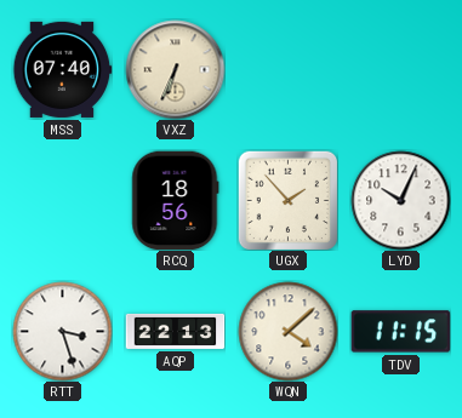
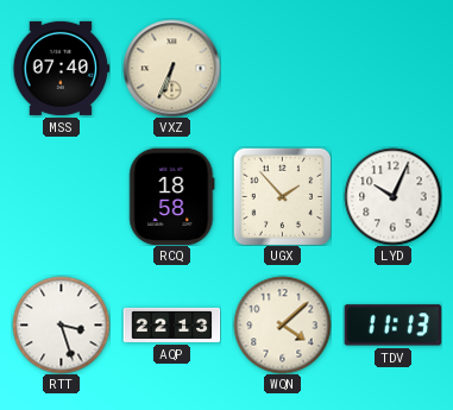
RCQ: 18:56 -> 18:58 (172, 196)
TDV: 11:15 -> 11:13 (392, 326)
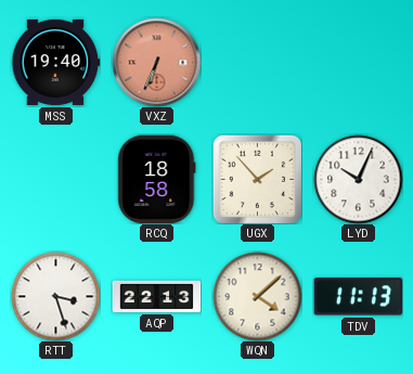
MSS: 07:40 -> 19:40 (55, 62)
VXZ dial: cream -> salmon (156, 62)
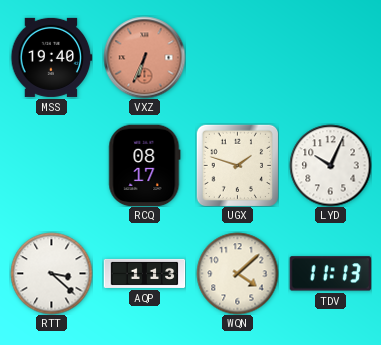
RCQ: 18:58 -> 08:17 (145, 165)
UGX: 1:53 -> 1:48 (237, 165)
RTT: 3:27 -> 3:22 (51, 273)
AQP: 22:13 -> 1:13 (144, 273)
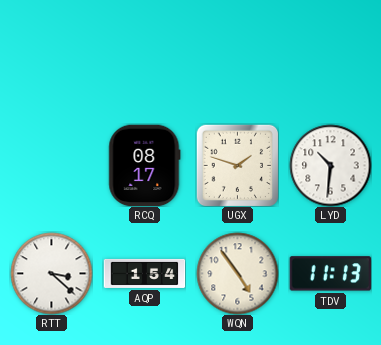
MSS: 19:40 -> none (51, 57)
VXZ: 6:34 -> none (144, 57)
LYD: 10:04 -> 10:31 (330, 165)
AQP: 1:13 -> 1:54 (144, 273)
WQN: 4:08 -> 4:54 (237, 273)
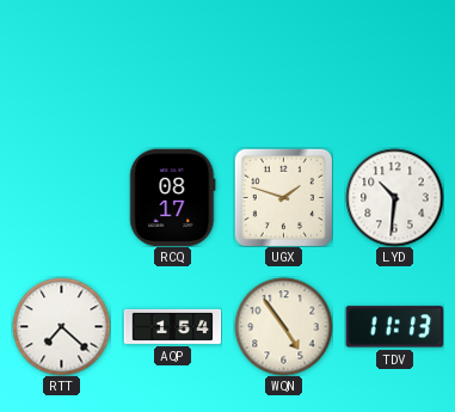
RTT: 3:22 -> 7:22 (61, 326)
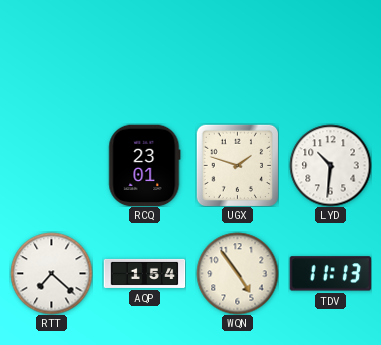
RCQ: 08:17 -> 23:01 (145, 165)
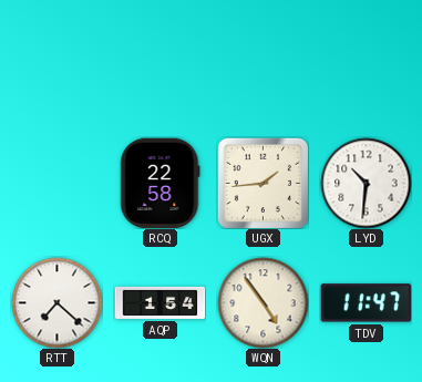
RCQ: 23:01 -> 22:58 (161, 183)
UGX: 1:48 -> 1:44 (263, 183)
TDV: 11:13 -> 11:47 (366, 303)
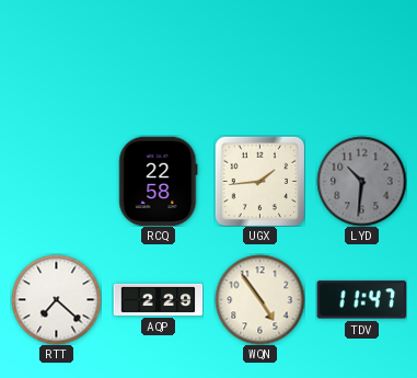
LYD dial: white -> grey (361, 181)
AQP: 1:54 -> 2:29 (158, 299)
